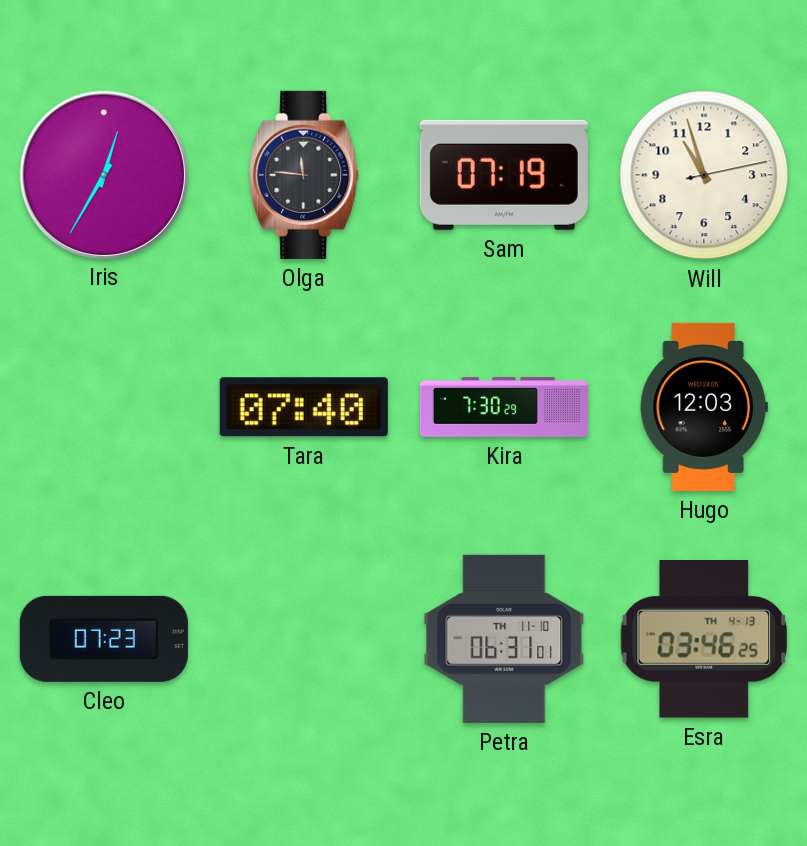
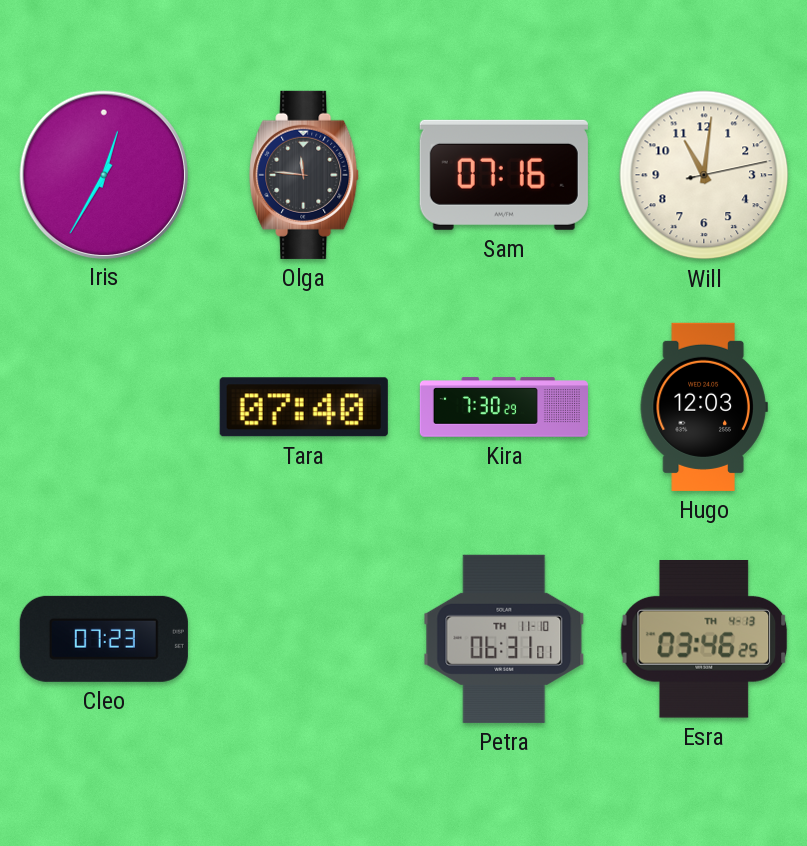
Sam: 07:19 -> 07:16 (504, 175)
Will: 10:57 -> 11:01 (704, 175)
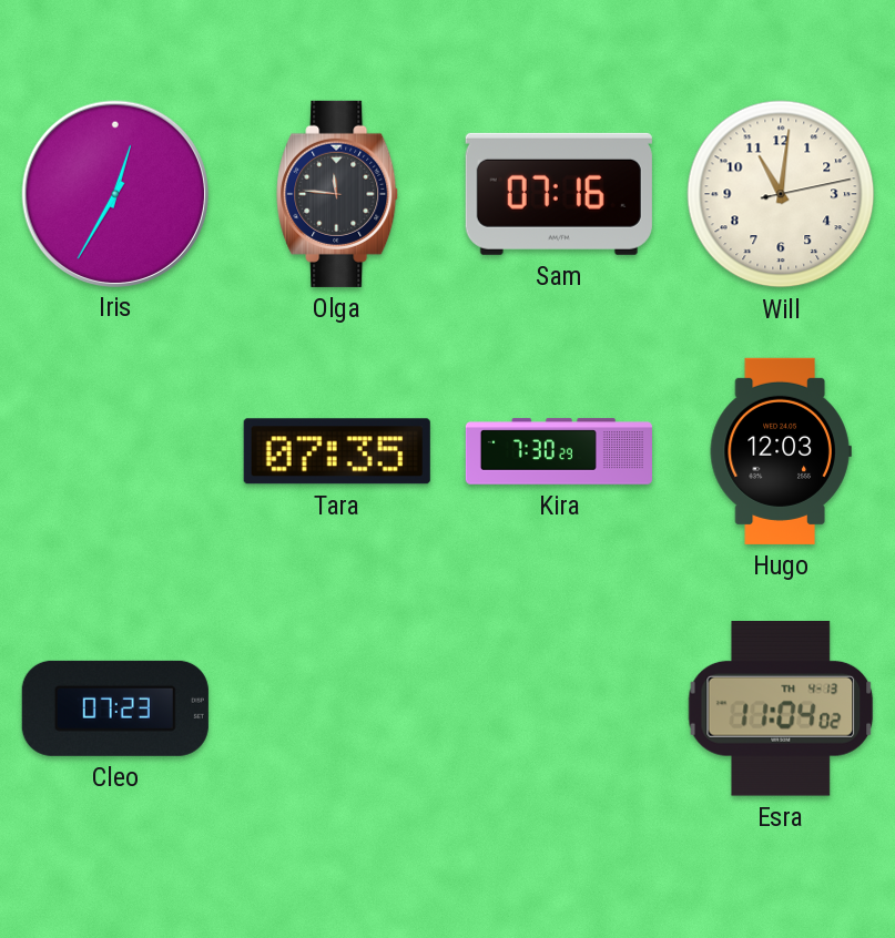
Tara: 07:40 -> 07:35 (337, 451)
Petra: 06:31 -> none (504, 639)
Esra: 03:46 -> 11:04 (781, 710)
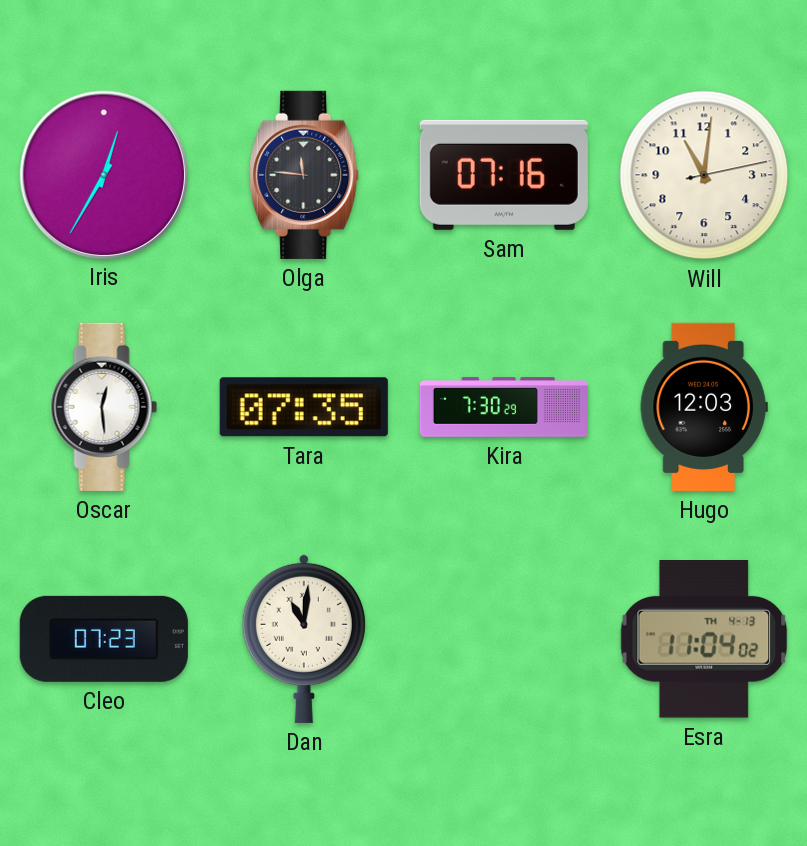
Oscar: none -> 12:29 (104, 407)
Dan: none -> 11:01 (304, 638)
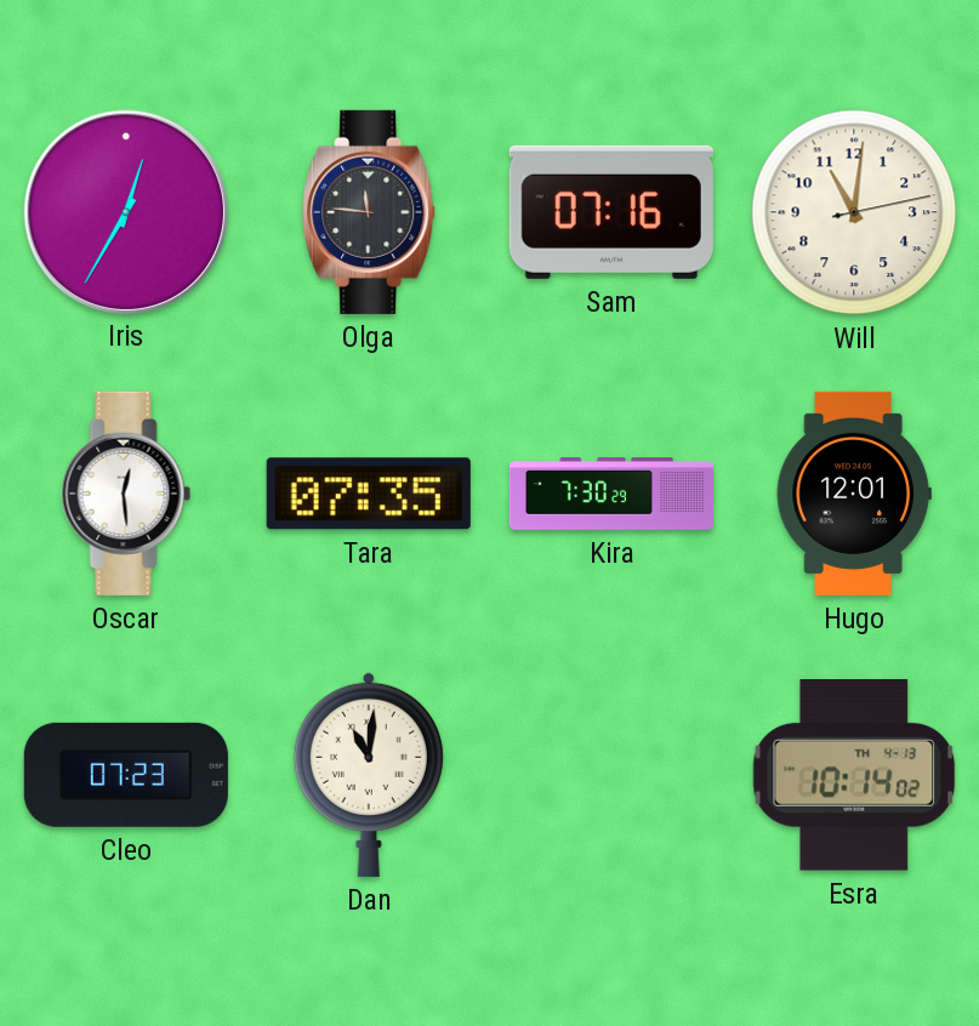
Hugo: 12:03 -> 12:01 (854, 494)
Esra: 11:04 -> 10:14 (854, 776)
